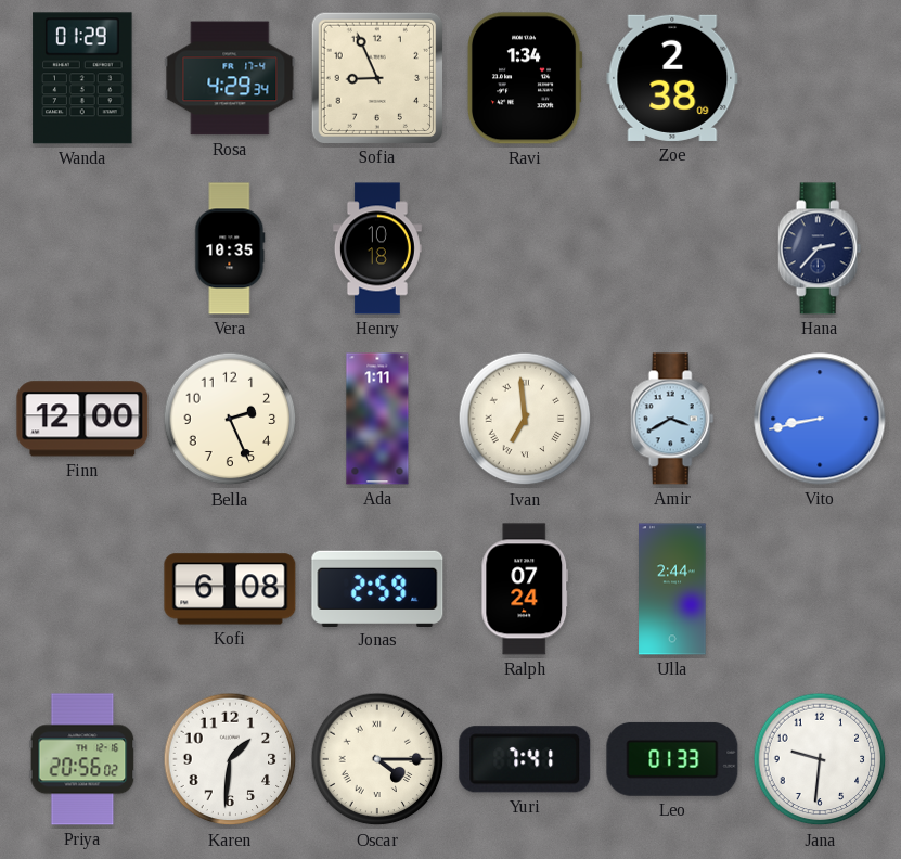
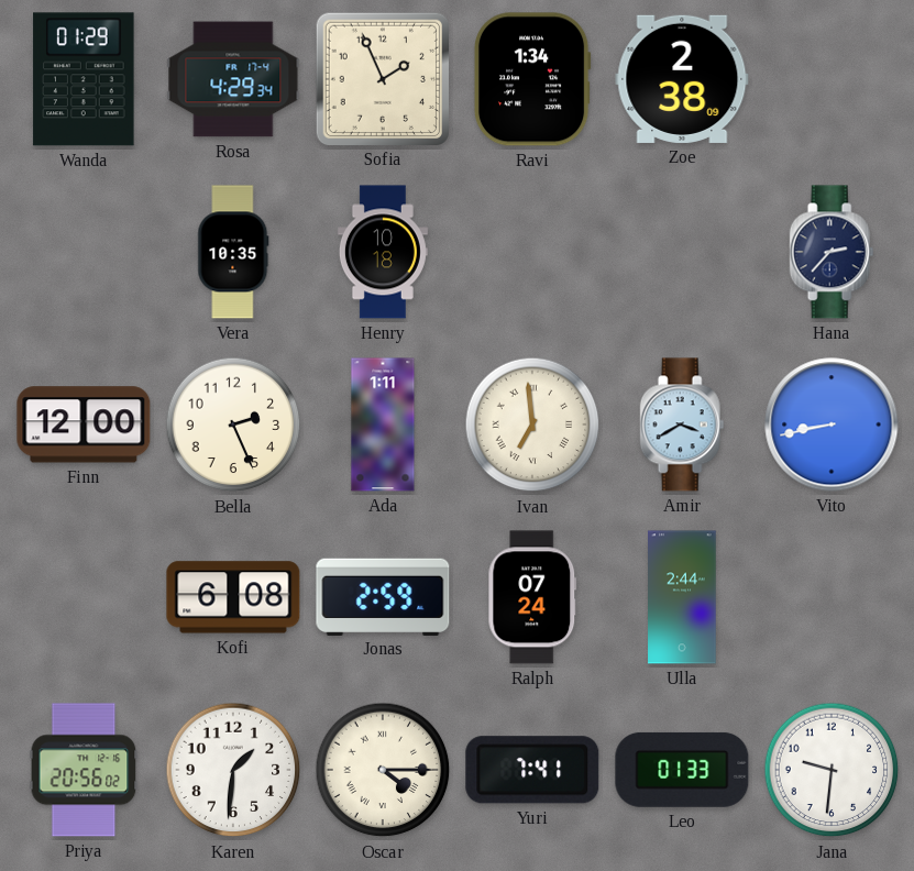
Sofia: 8:56 -> 1:56 (382, 78)
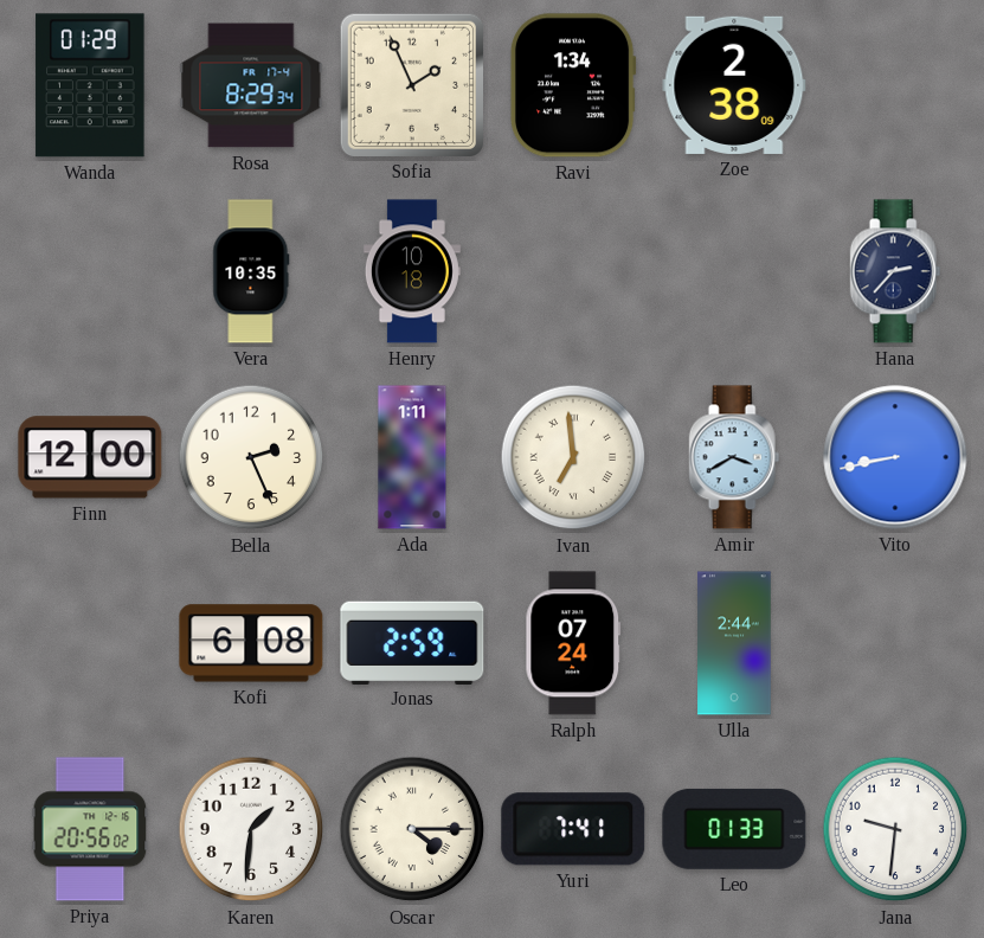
Rosa: 4:29 -> 8:29 (251, 85)
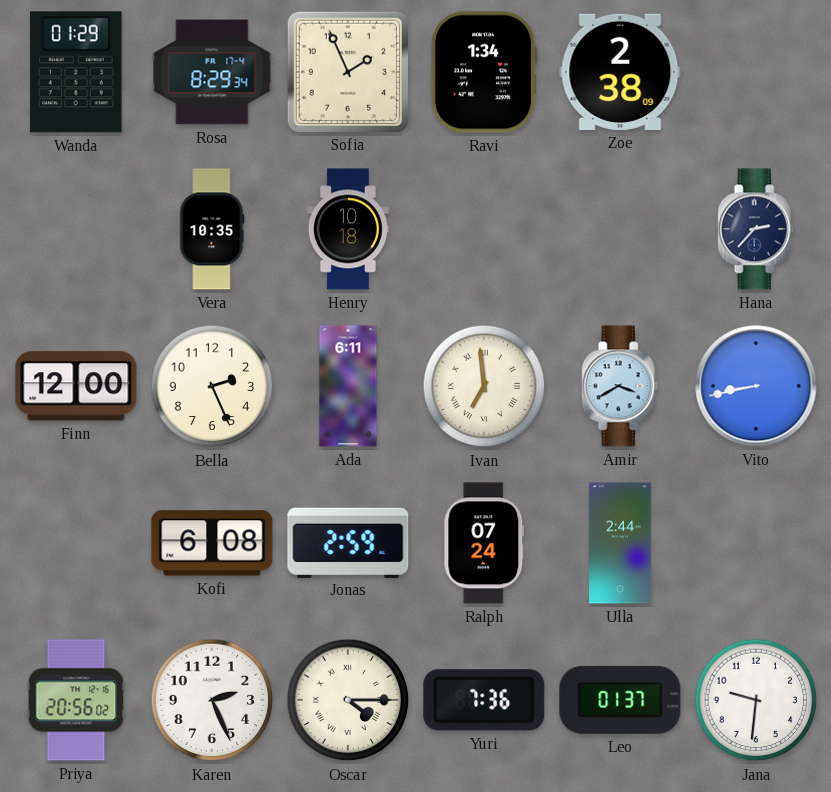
Ada: 1:11 -> 6:11 (348, 386)
Karen: 1:31 -> 2:26 (212, 700)
Yuri: 7:41 -> 7:36 (484, 700)
Leo: 01:33 -> 01:37 (620, 700)
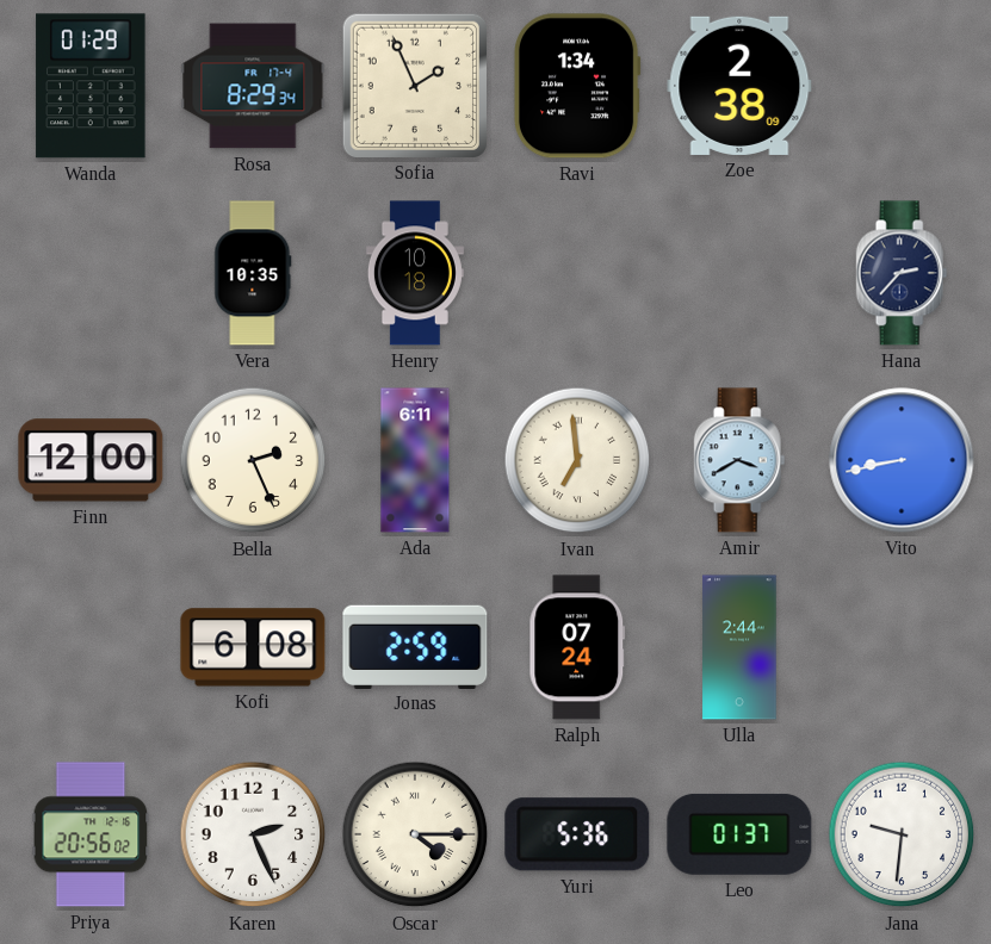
Yuri: 7:36 -> 5:36 (577, 834)
